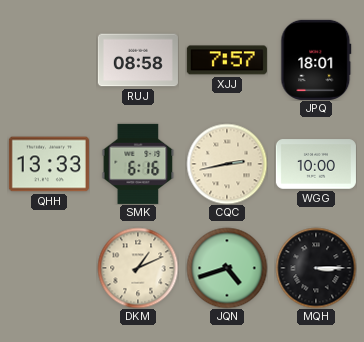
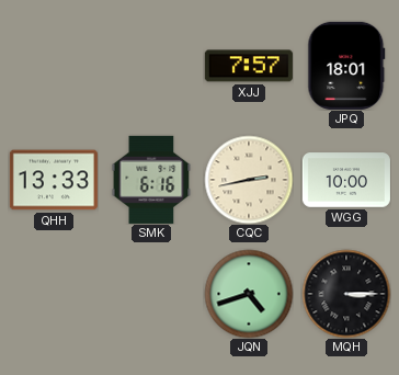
RUJ: 08:58 -> none (138, 60)
DKM: 1:11 -> none (138, 268)
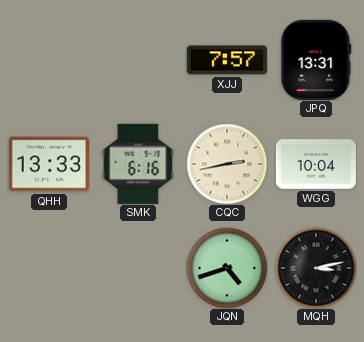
JPQ: 18:01 -> 13:31 (316, 60)
WGG: 10:00 -> 10:04 (316, 164)
MQH: 3:15 -> 3:13 (316, 268)
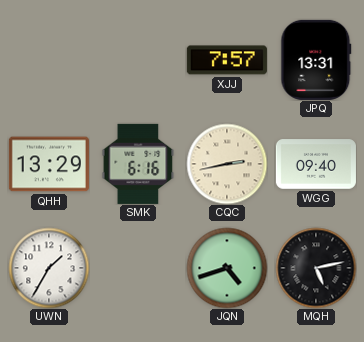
QHH: 13:33 -> 13:29 (49, 164)
WGG: 10:04 -> 09:40 (316, 164)
UWN: none -> 1:35 (49, 268)
MQH: 3:13 -> 5:13 (316, 268)
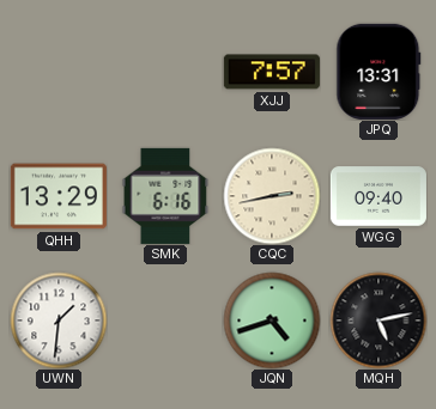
UWN: 1:35 -> 1:31 (59, 321)
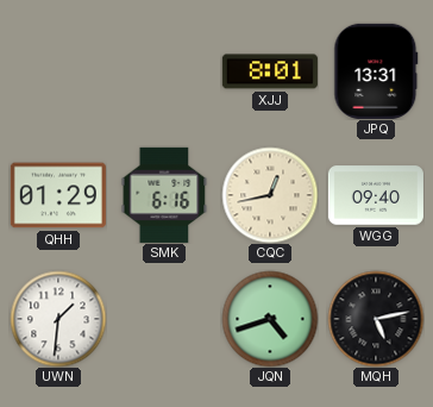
XJJ: 7:57 -> 8:01 (270, 71)
QHH: 13:29 -> 01:29 (58, 195)
CQC: 2:43 -> 12:43 (270, 195)
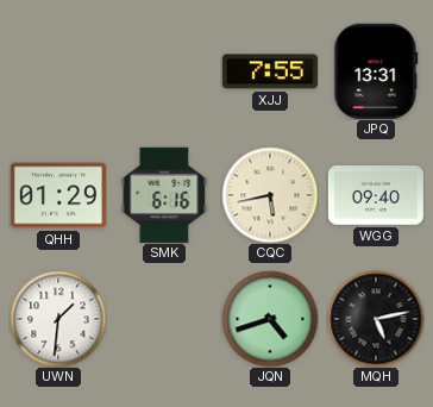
XJJ: 8:01 -> 7:55 (270, 71)
CQC: 12:43 -> 5:43 (270, 195)
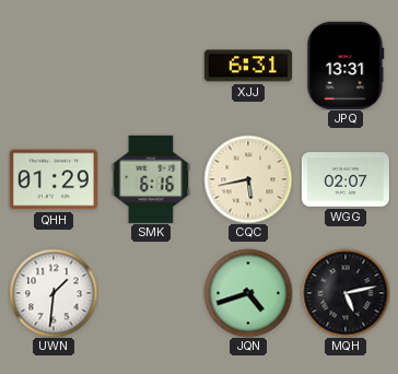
XJJ: 7:55 -> 6:31 (248, 66)
WGG: 09:40 -> 02:07 (346, 179)
